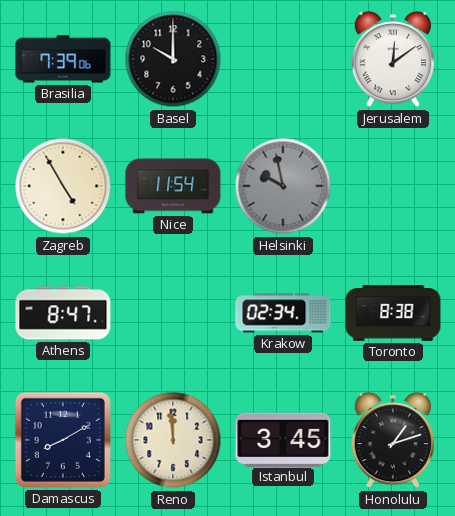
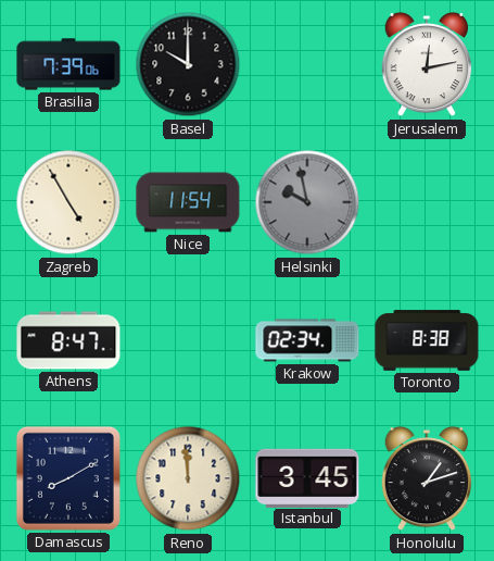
Jerusalem: 12:09 -> 12:13 (427, 64)
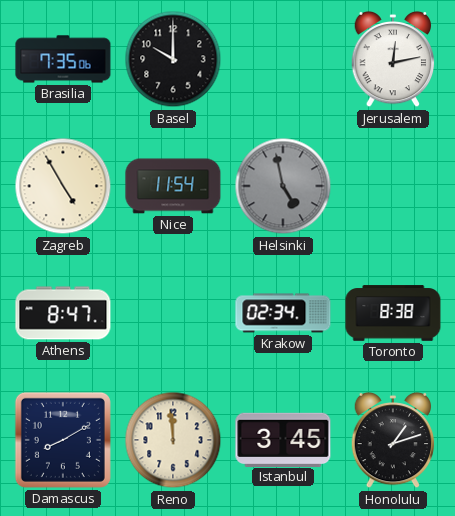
Brasilia: 7:39 -> 7:35 (63, 59)
Helsinki: 9:58 -> 4:58 (283, 186)
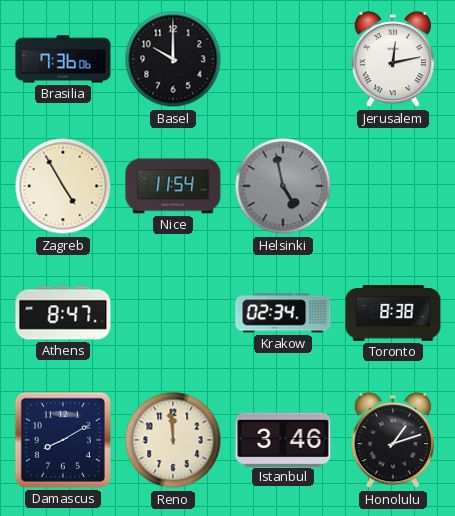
Brasilia: 7:35 -> 7:36 (63, 59)
Istanbul: 3:45 -> 3:46 (283, 439)
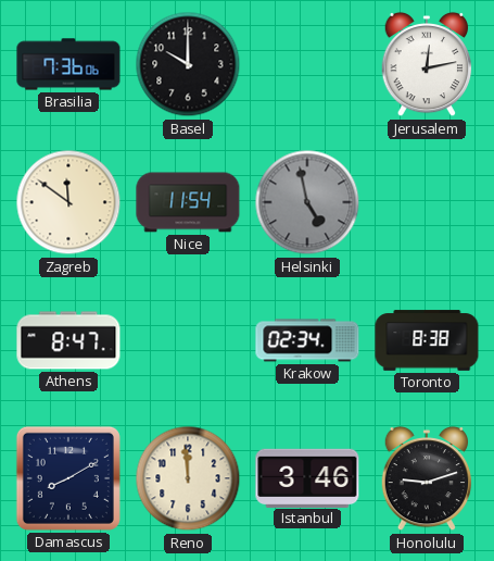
Zagreb: 4:55 -> 11:51 (68, 202)
Honolulu: 1:12 -> 9:12 (427, 478)
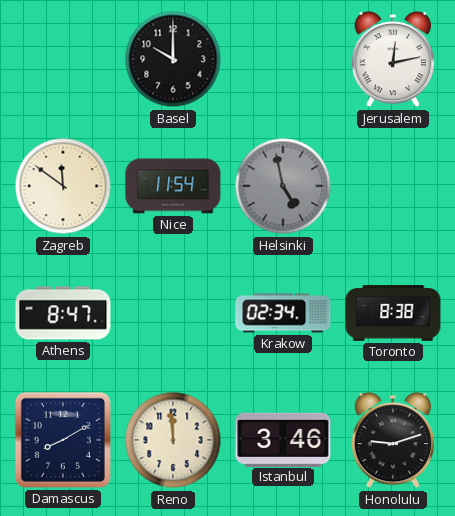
Brasilia: 7:36 -> none (68, 64)
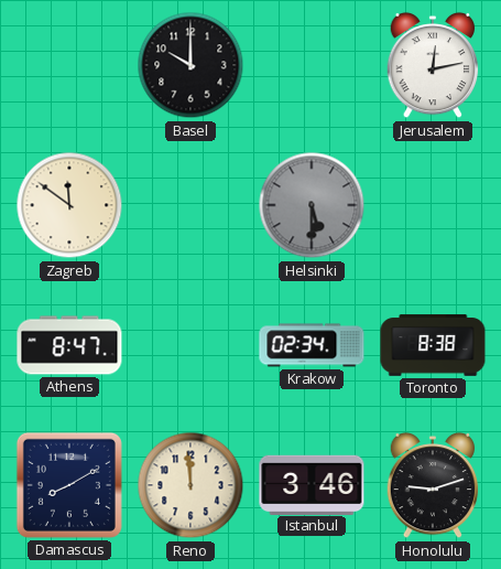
Nice: 11:54 -> none (173, 186)
Helsinki: 4:58 -> 5:30 (312, 205)
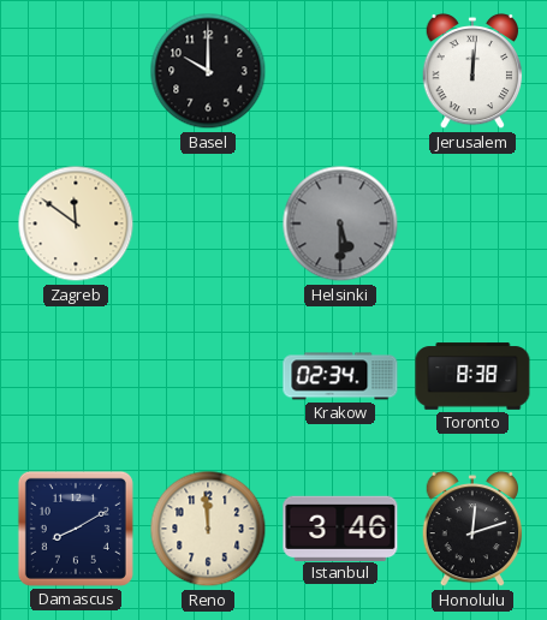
Jerusalem: 12:13 -> 12:01 (472, 71)
Athens: 8:47 -> none (69, 345)
Honolulu: 9:12 -> 12:12 (472, 529)
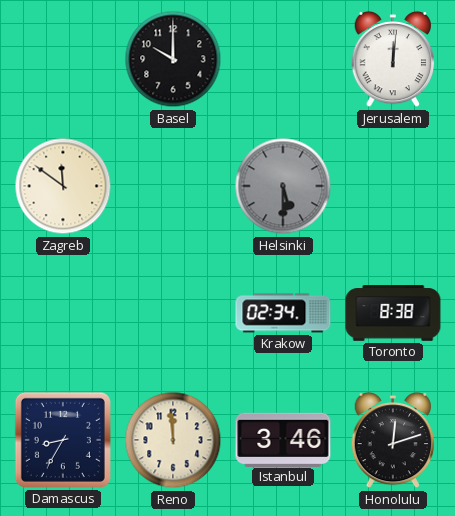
Damascus: 8:10 -> 8:35 (63, 440)
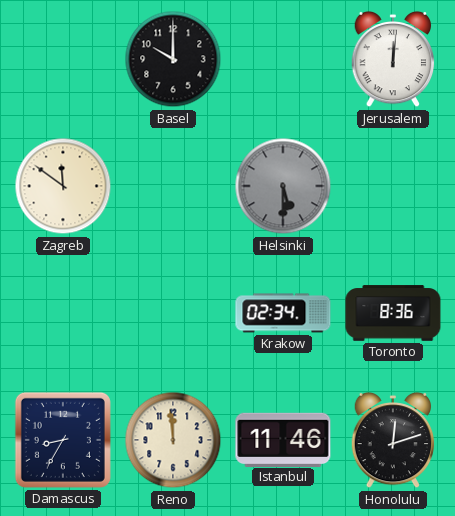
Toronto: 8:38 -> 8:36 (393, 313)
Istanbul: 3:46 -> 11:46 (283, 439)
